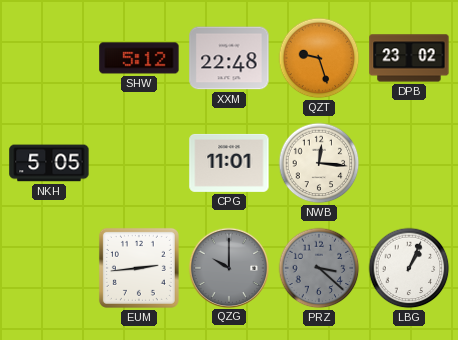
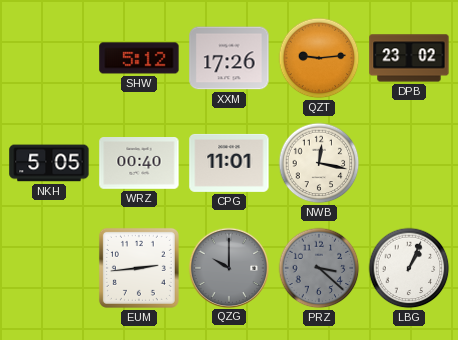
XXM: 22:48 -> 17:26 (229, 58)
QZT: 9:27 -> 9:14 (319, 58)
WRZ: none -> 00:40 (139, 164)
NWB: 12:16 -> 12:17 (319, 163)
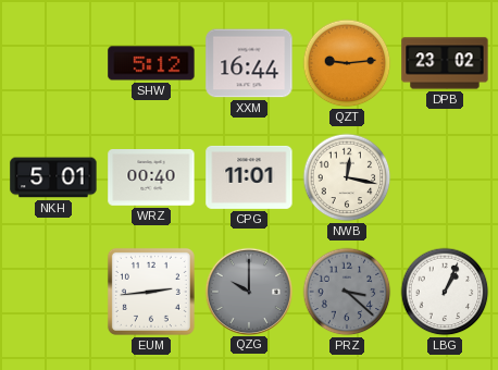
XXM: 17:26 -> 16:44 (249, 63)
NKH: 5:05 -> 5:01 (53, 177)
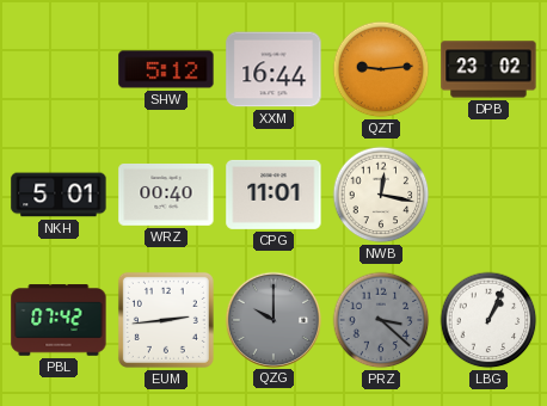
PBL: none -> 07:42 (59, 320)
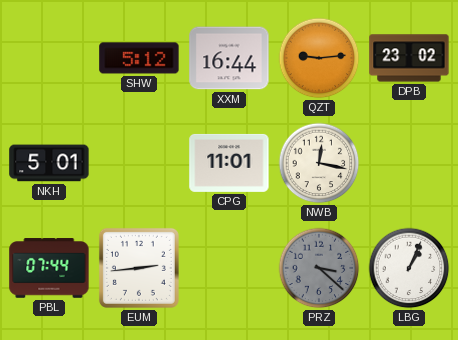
WRZ: 00:40 -> none (166, 196)
PBL: 07:42 -> 07:44 (49, 268)
QZG: 10:00 -> none (272, 319)
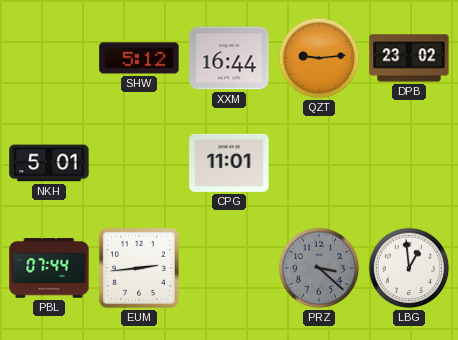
NWB: 12:17 -> none (319, 163)
LBG: 1:04 -> 12:59 (409, 268)
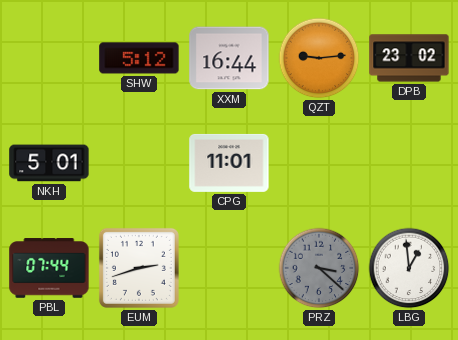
EUM: 2:44 -> 2:42 (139, 268)
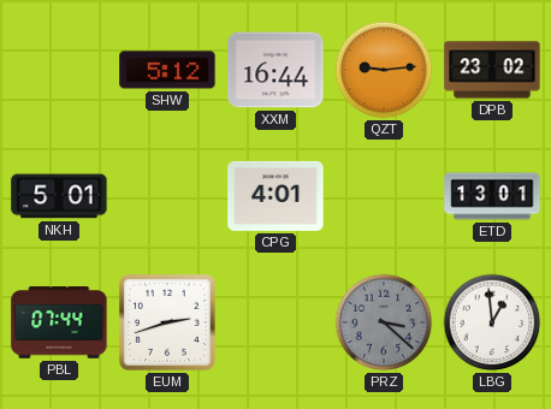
CPG: 11:01 -> 4:01 (275, 196)
ETD: none -> 13:01 (492, 196)
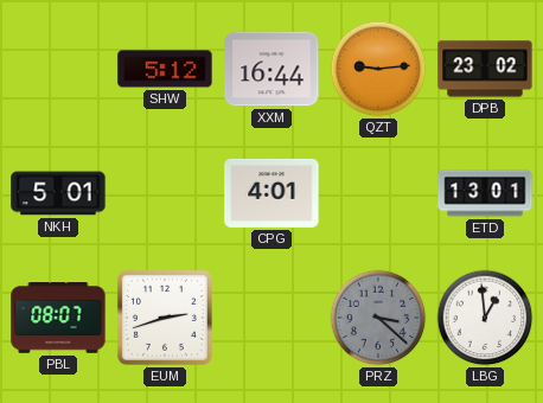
PBL: 07:44 -> 08:07 (58, 318)
